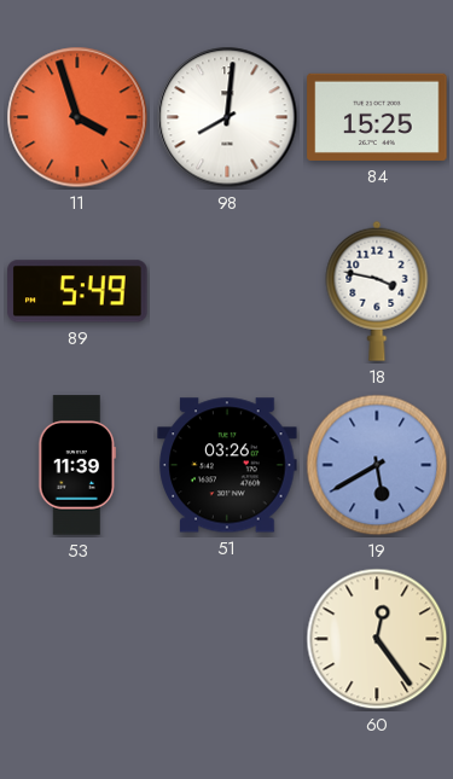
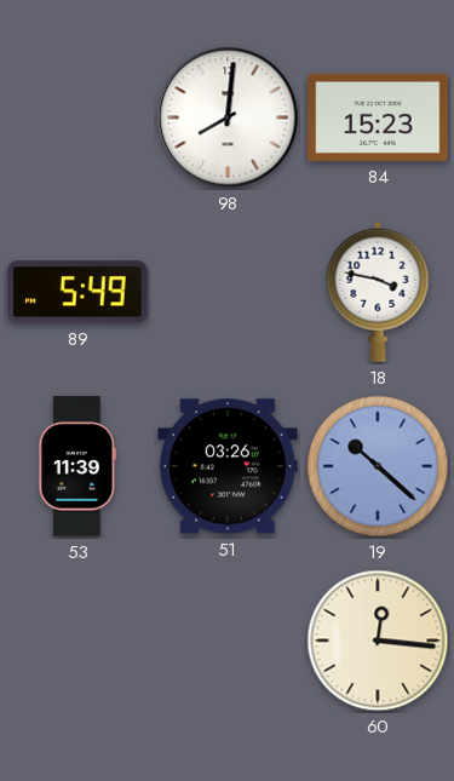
11: 3:57 -> none (77, 117)
84: 15:25 -> 15:23 (378, 117)
19: 5:40 -> 10:22 (378, 466)
60: 12:24 -> 12:16 (378, 641)
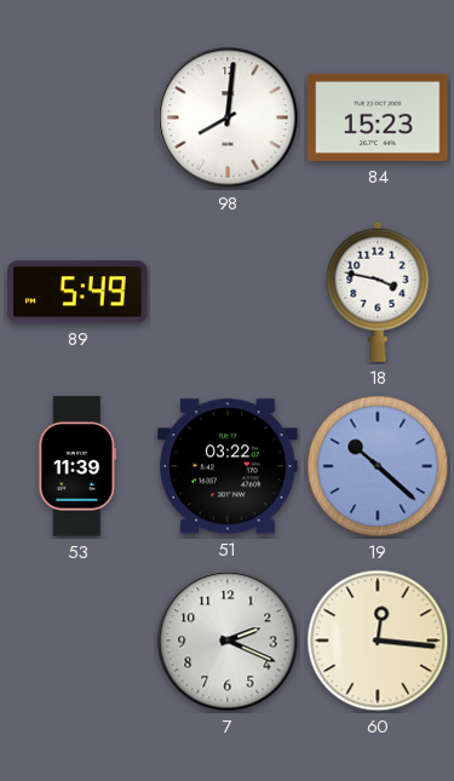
51: 03:26 -> 03:22 (228, 466)
7: none -> 2:19 (228, 641)
